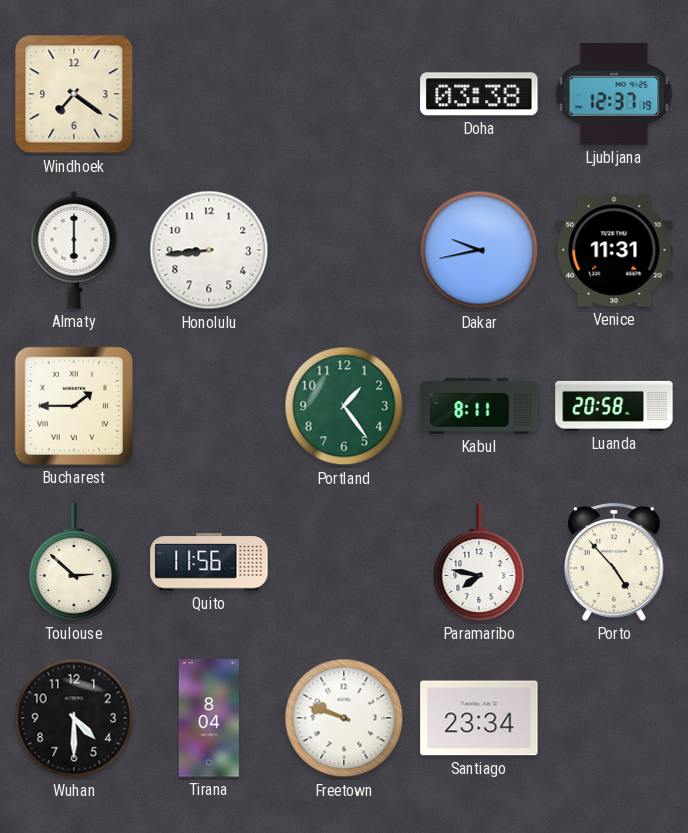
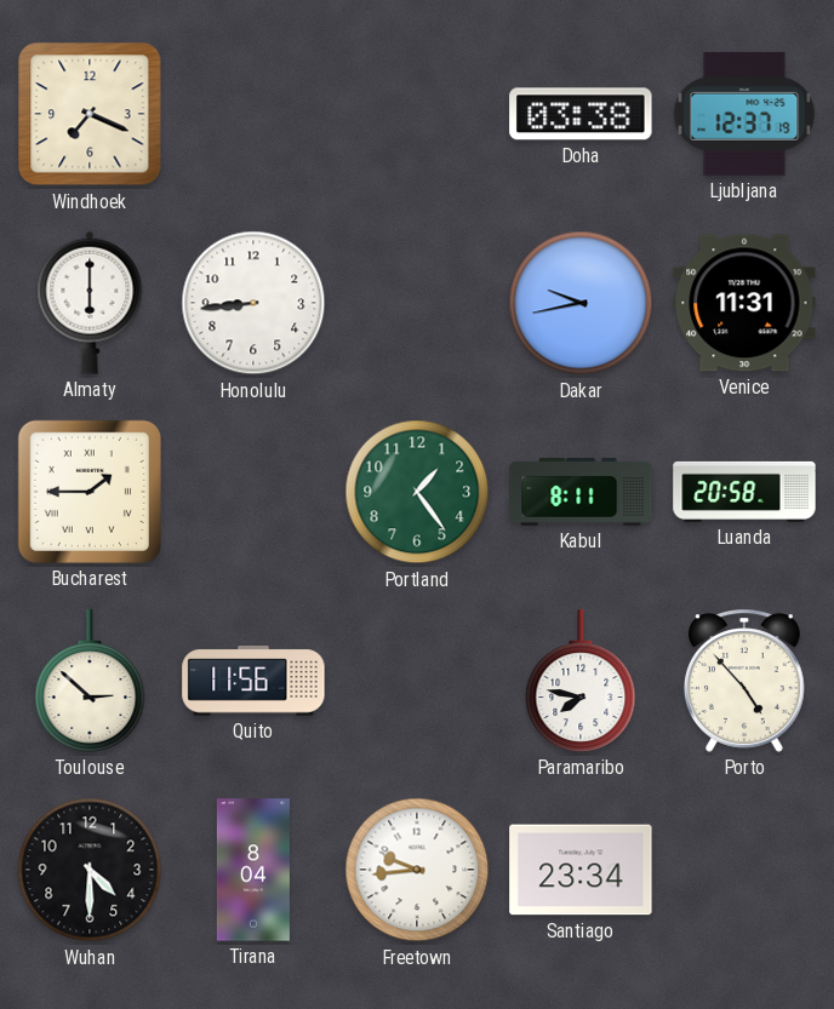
Windhoek: 7:21 -> 7:19 (90, 114)
Freetown: 9:48 -> 9:44 (417, 870)
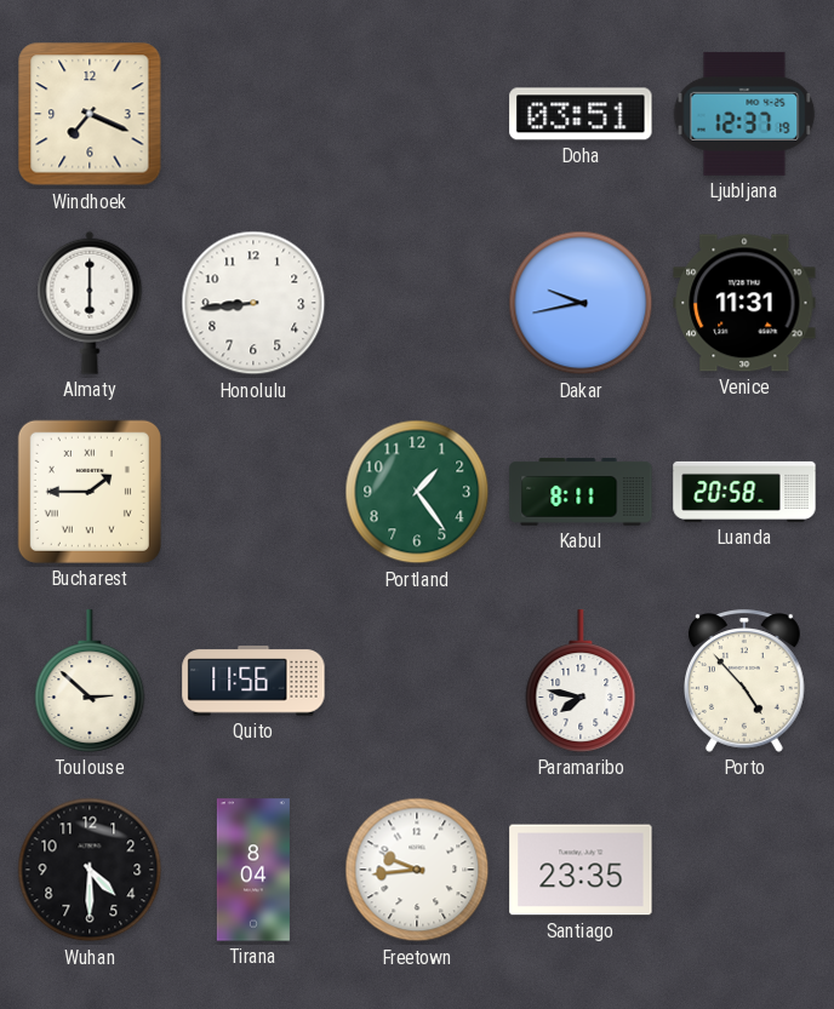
Doha: 03:38 -> 03:51 (581, 114)
Santiago: 23:34 -> 23:35 (581, 870)
